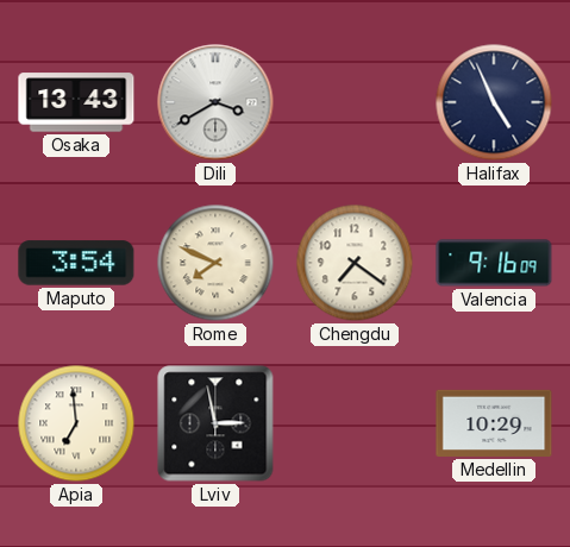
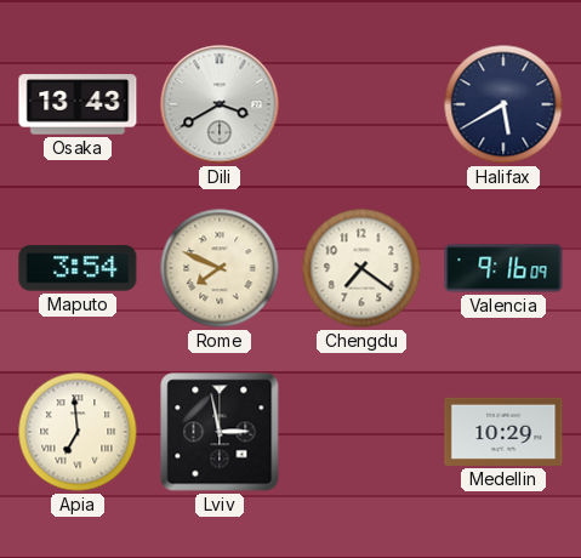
Halifax: 4:56 -> 5:40 (503, 104)
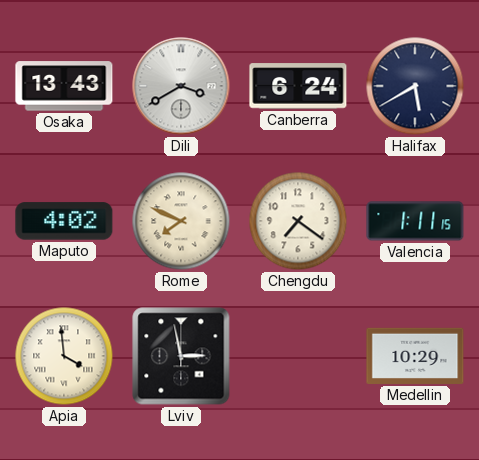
Canberra: none -> 6:24 (298, 86)
Maputo: 3:54 -> 4:02 (64, 221)
Valencia: 9:16 -> 1:11 (415, 221)
Apia: 6:59 -> 3:59 (64, 356)
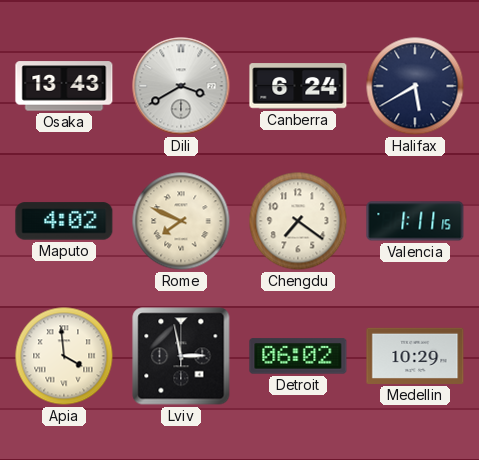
Detroit: none -> 06:02 (298, 356)
